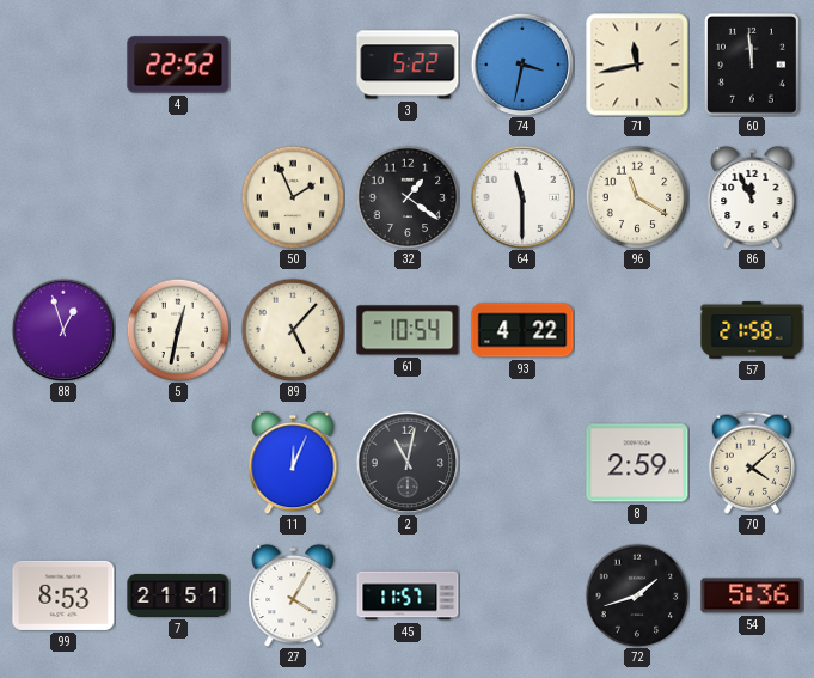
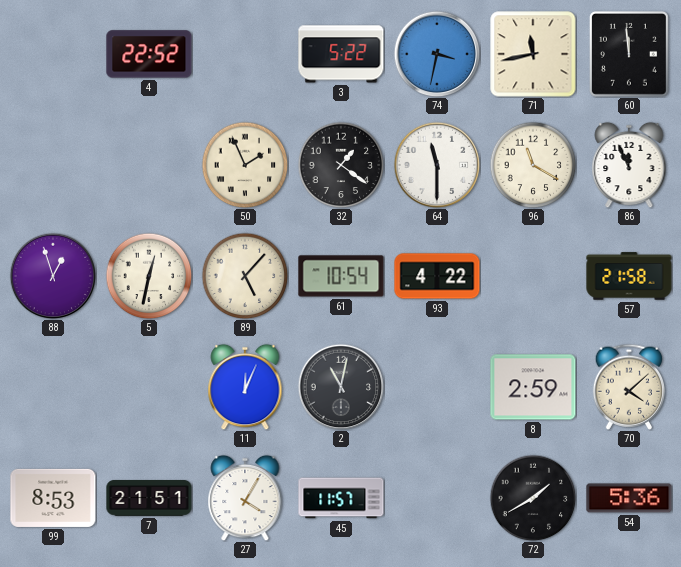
72: 1:42 -> 1:40 (533, 498)
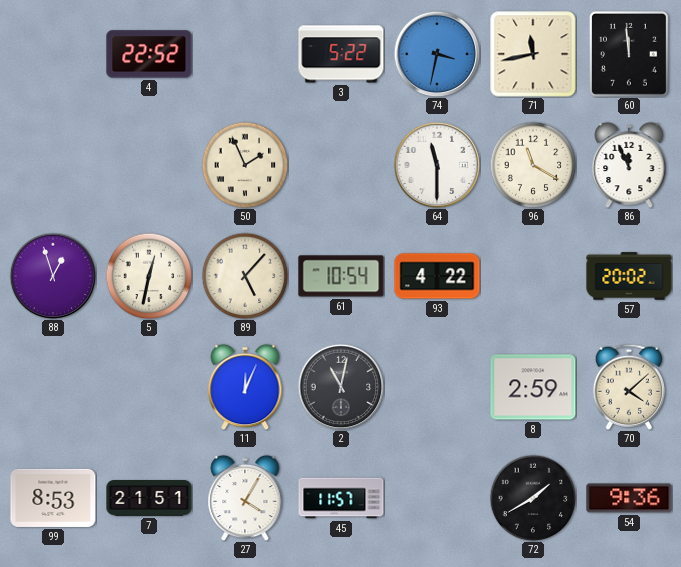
32: 1:21 -> none (341, 165)
57: 21:58 -> 20:02 (629, 276)
54: 5:36 -> 9:36 (629, 498)
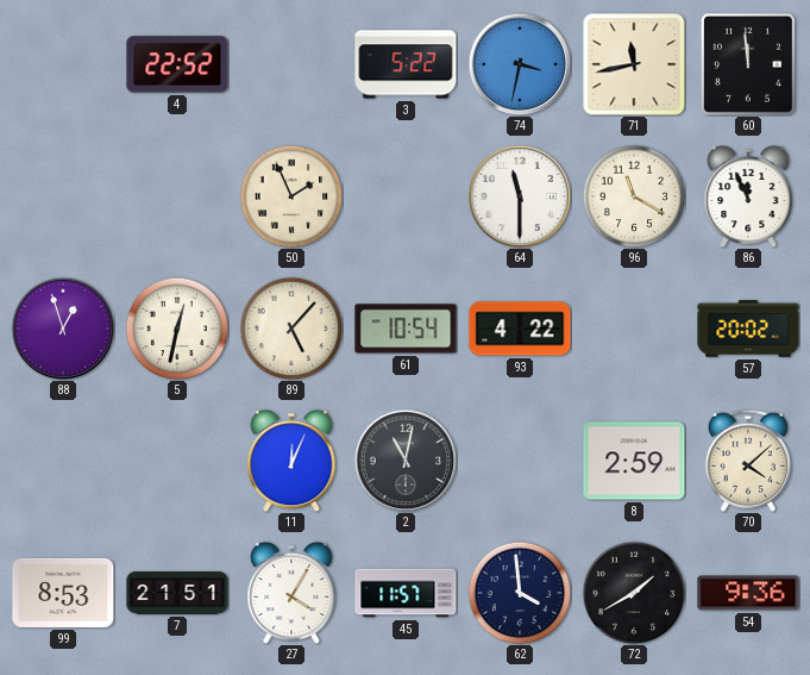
62: none -> 3:59 (520, 593)
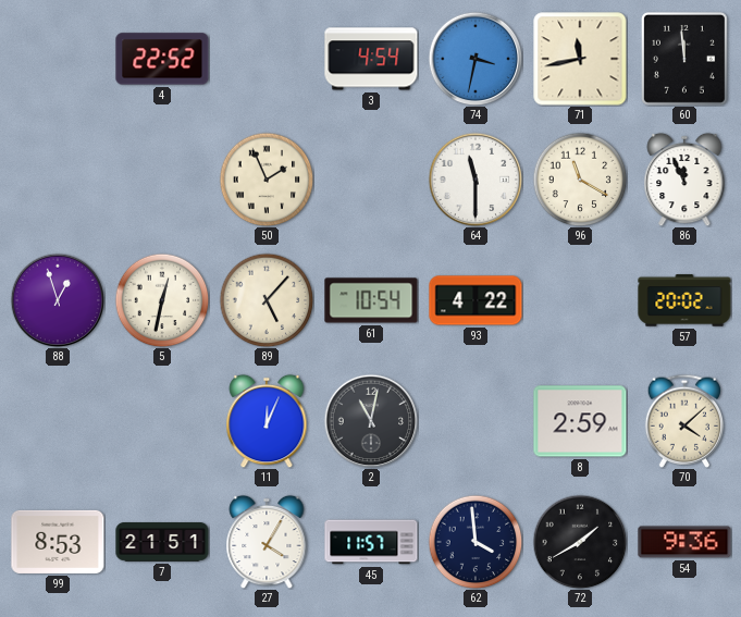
3: 5:22 -> 4:54 (371, 59)
